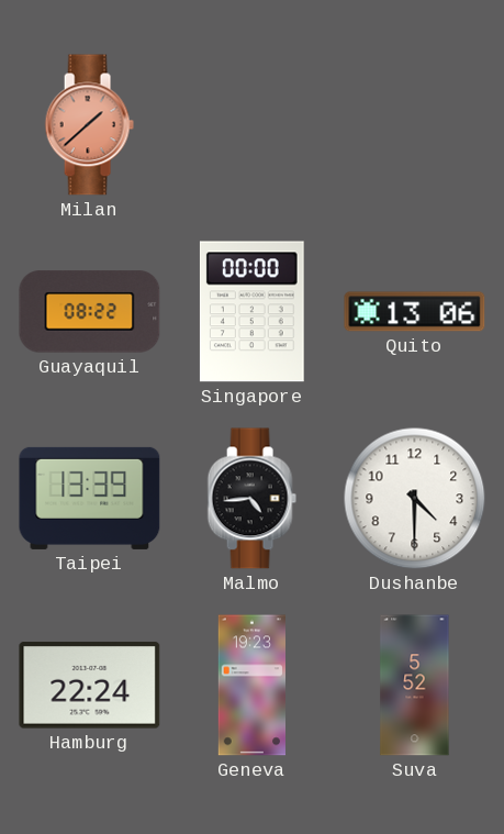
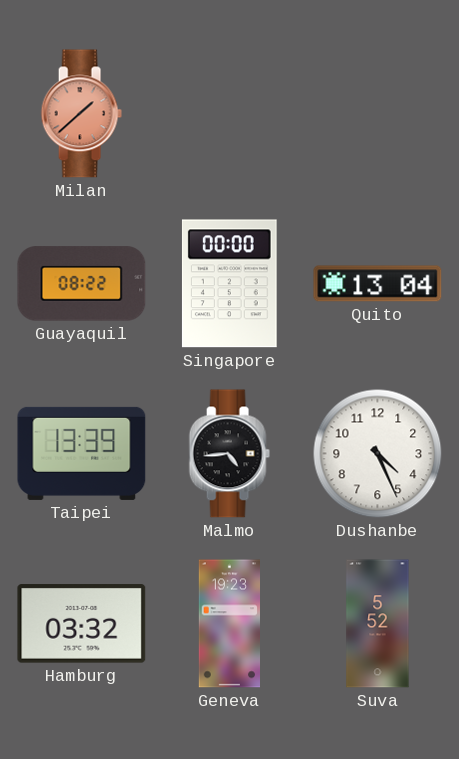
Quito: 13:06 -> 13:04 (378, 284)
Dushanbe: 4:30 -> 4:26 (378, 454)
Hamburg: 22:24 -> 03:32 (82, 624)
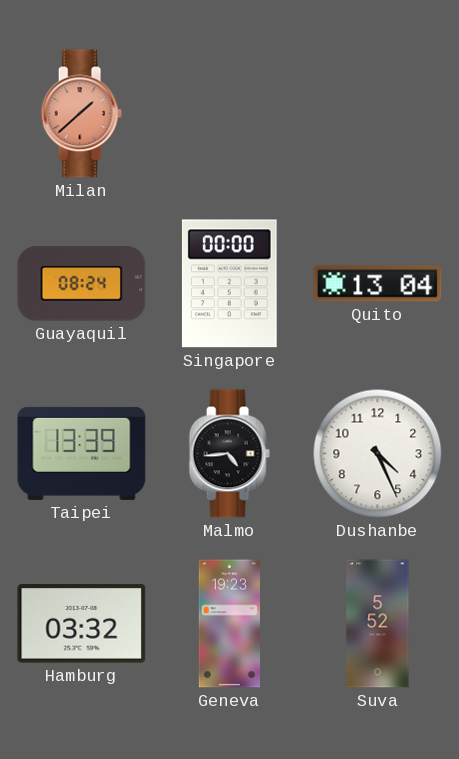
Guayaquil: 08:22 -> 08:24 (82, 284)
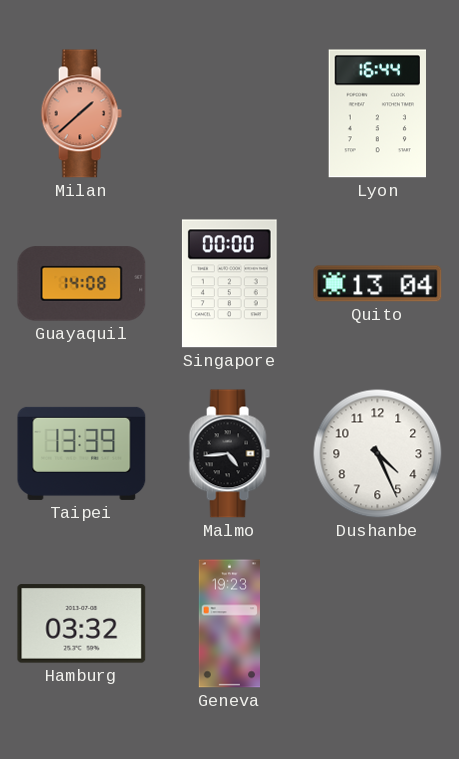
Lyon: none -> 16:44 (377, 114)
Guayaquil: 08:24 -> 14:08 (82, 284)
Suva: 5:52 -> none (378, 624)
